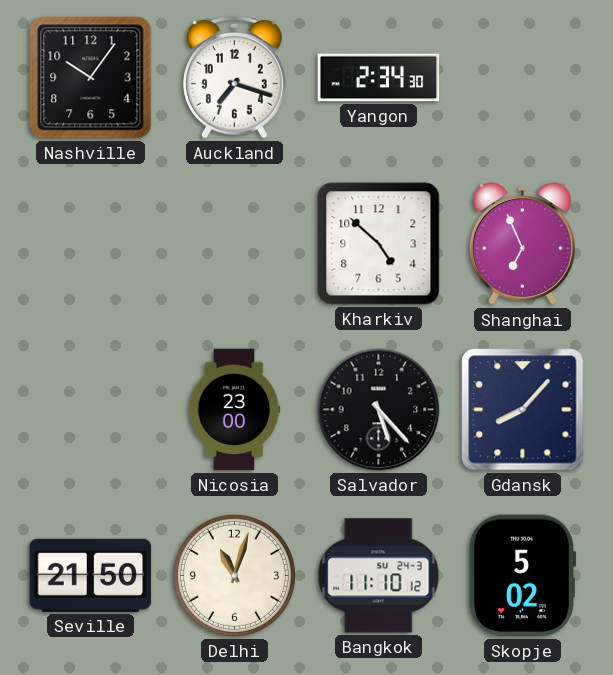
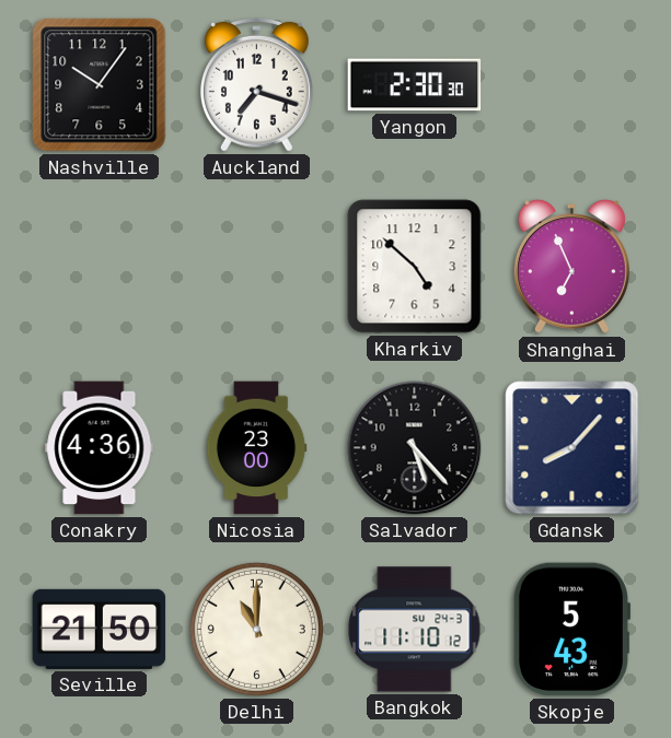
Yangon: 2:34 -> 2:30 (415, 85)
Conakry: none -> 4:36 (100, 448)
Delhi: 11:03 -> 11:00 (256, 629)
Skopje: 5:02 -> 5:43 (571, 630)
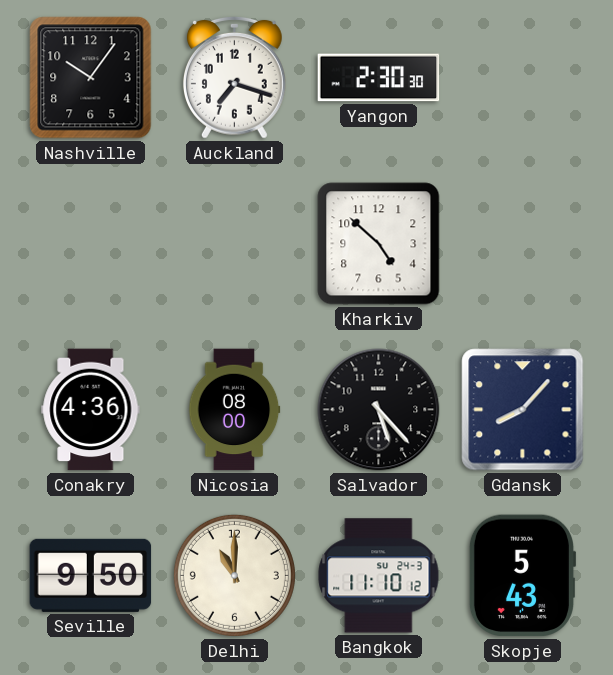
Shanghai: 6:56 -> none (571, 267)
Nicosia: 23:00 -> 08:00 (235, 410)
Seville: 21:50 -> 9:50 (91, 575)
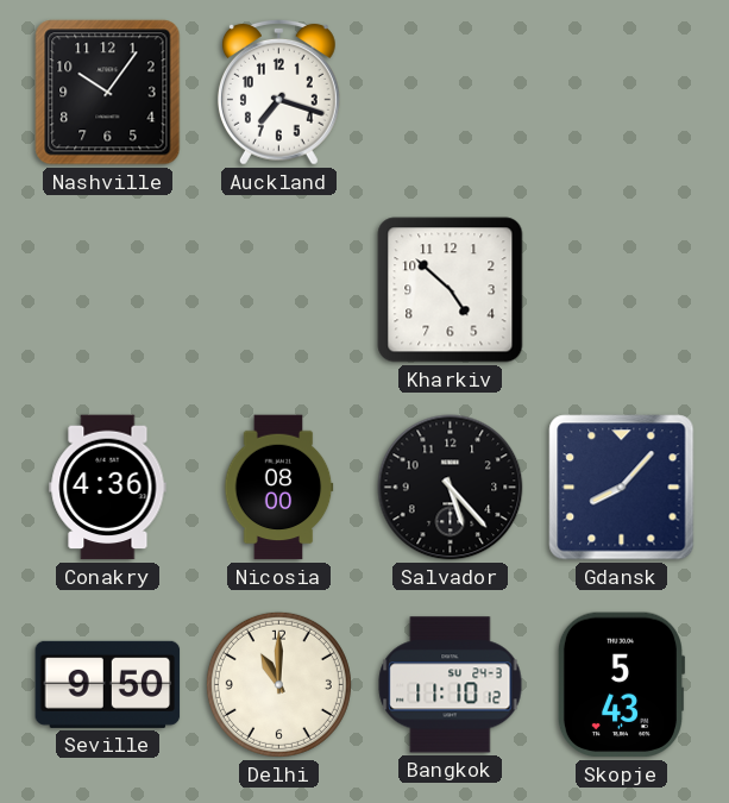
Yangon: 2:30 -> none (379, 78)
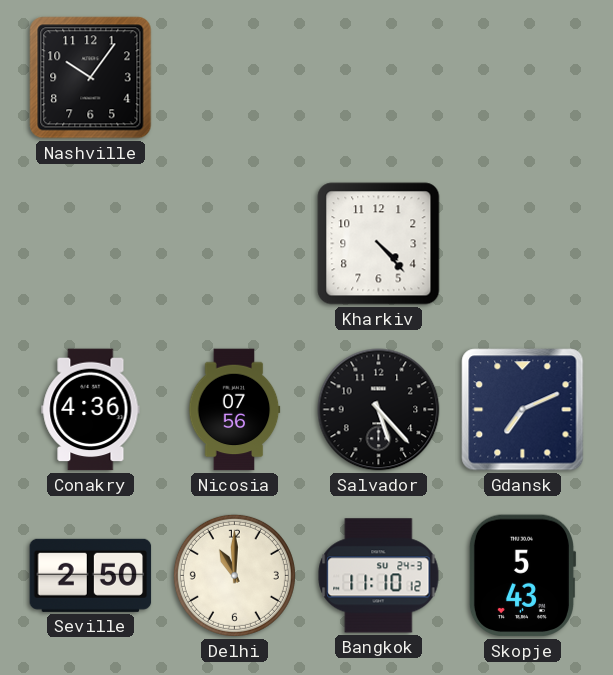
Auckland: 7:18 -> none (278, 92)
Kharkiv: 4:52 -> 4:23 (379, 244)
Nicosia: 08:00 -> 07:56 (235, 410)
Gdansk: 8:07 -> 7:11 (523, 410)
Seville: 9:50 -> 2:50 (91, 575)
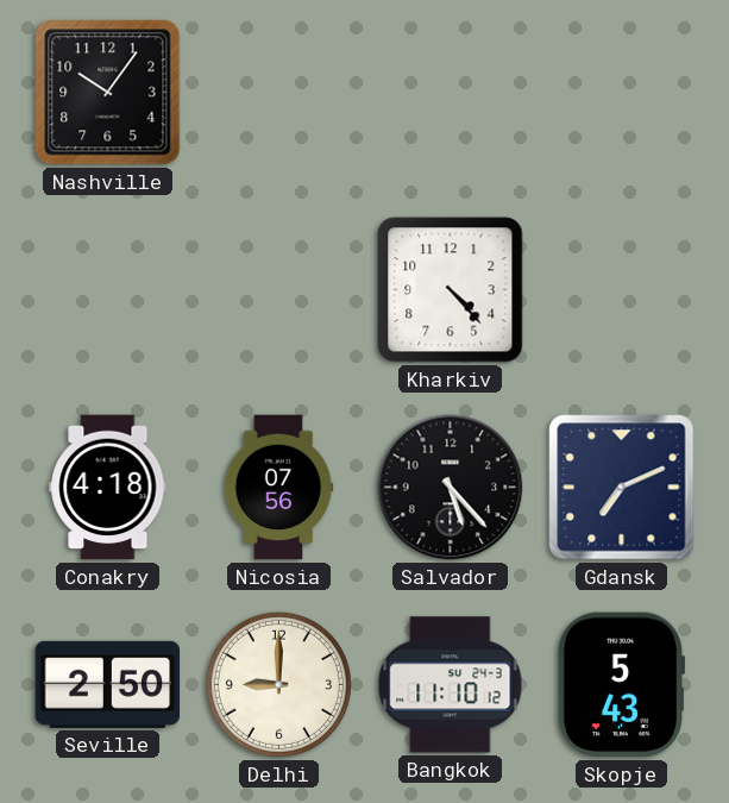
Conakry: 4:36 -> 4:18 (108, 488)
Delhi: 11:00 -> 9:00 (278, 684)
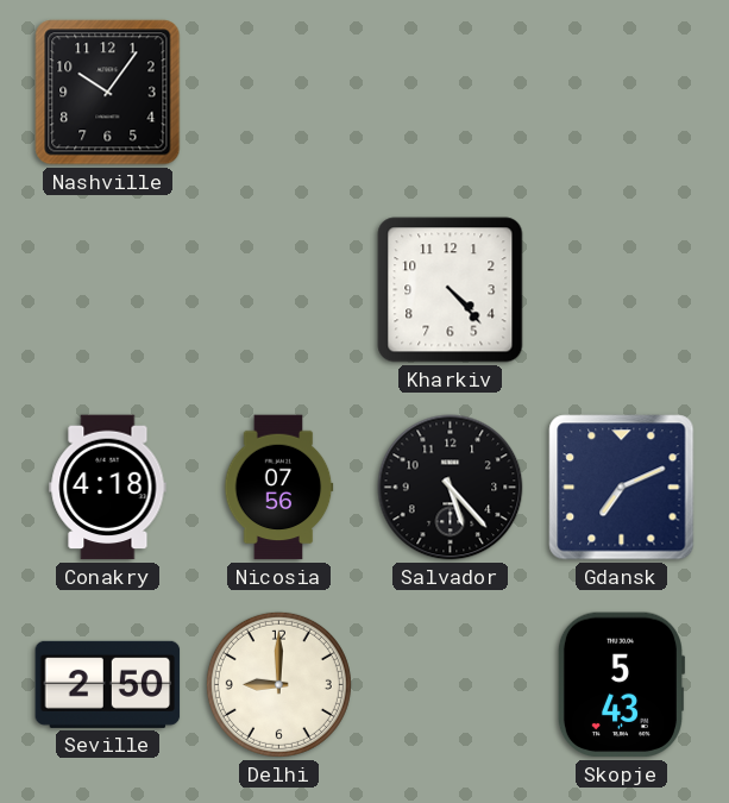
Bangkok: 11:10 -> none (451, 685)
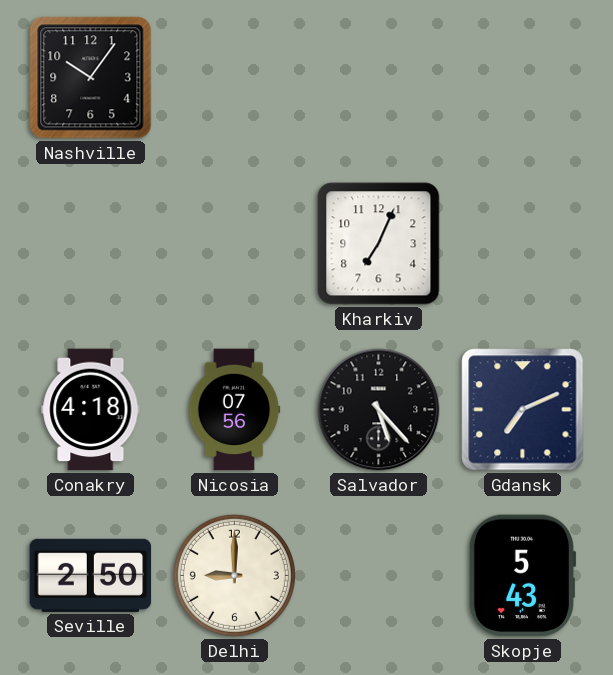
Kharkiv: 4:23 -> 7:04 (379, 244)
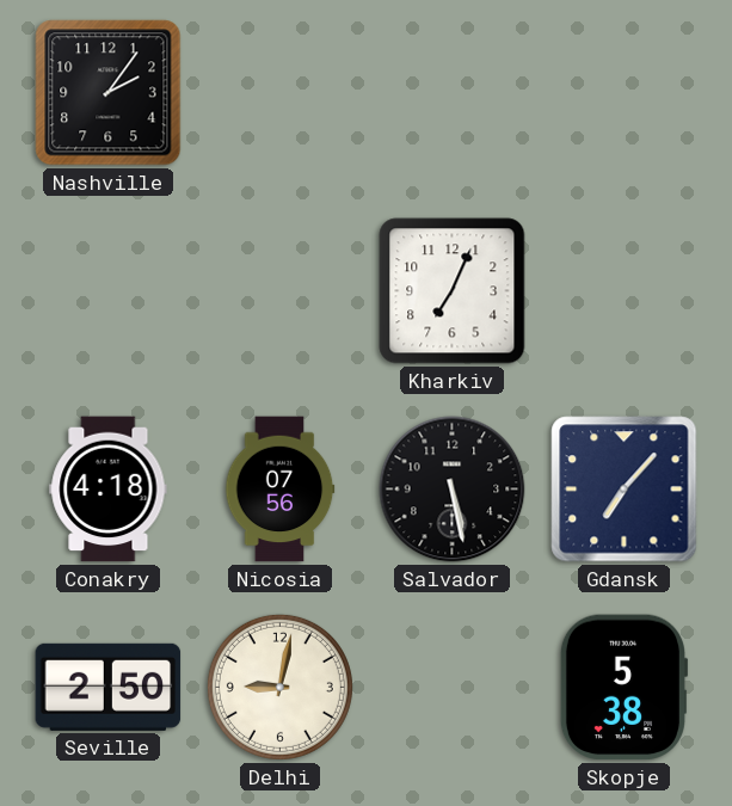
Nashville: 10:06 -> 2:06 (109, 93)
Salvador: 5:23 -> 5:28 (453, 490)
Gdansk: 7:11 -> 7:07 (625, 490)
Delhi: 9:00 -> 9:02 (279, 687)
Skopje: 5:43 -> 5:38 (623, 688)
